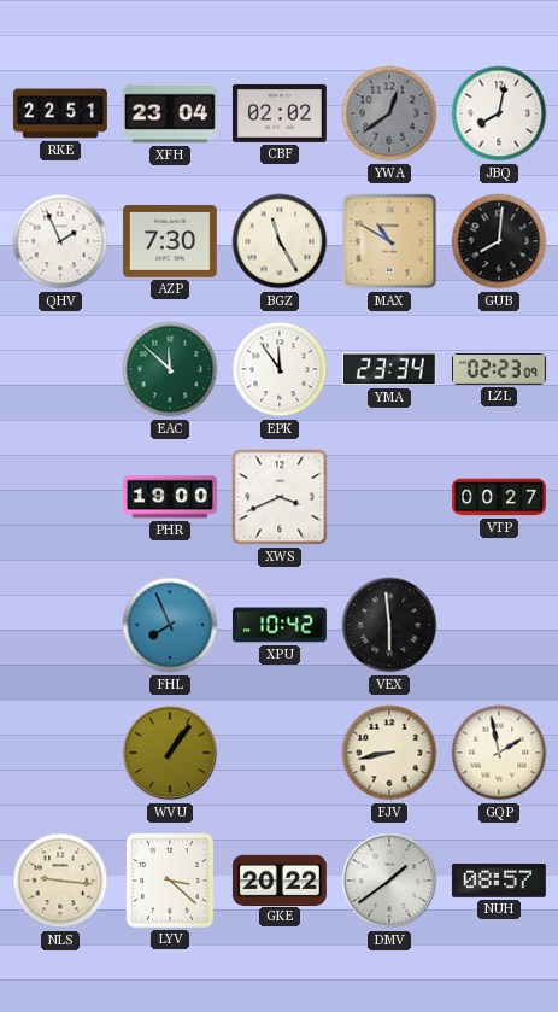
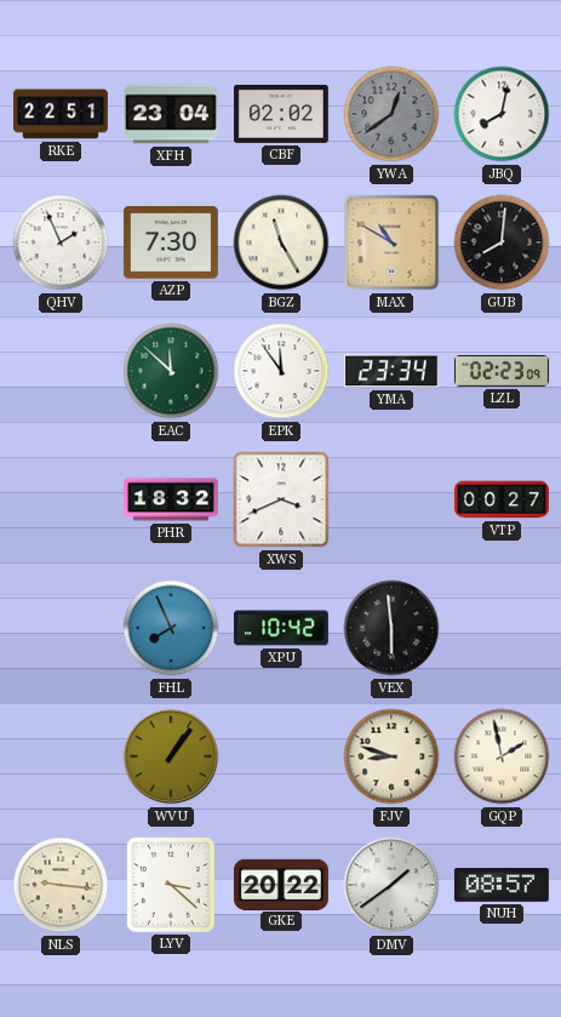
PHR: 19:00 -> 18:32 (171, 499)
FJV: 8:43 -> 8:48 (391, 756)
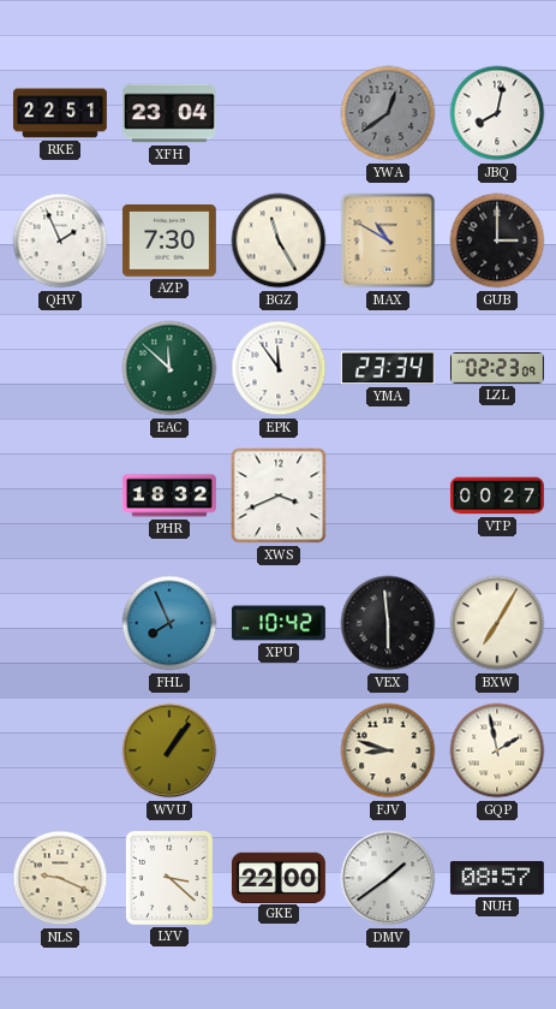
CBF: 02:02 -> none (281, 114)
GUB: 8:01 -> 3:00 (497, 241)
BXW: none -> 7:05 (497, 623)
NLS: 9:16 -> 9:19 (60, 878)
GKE: 20:22 -> 22:00 (279, 877)
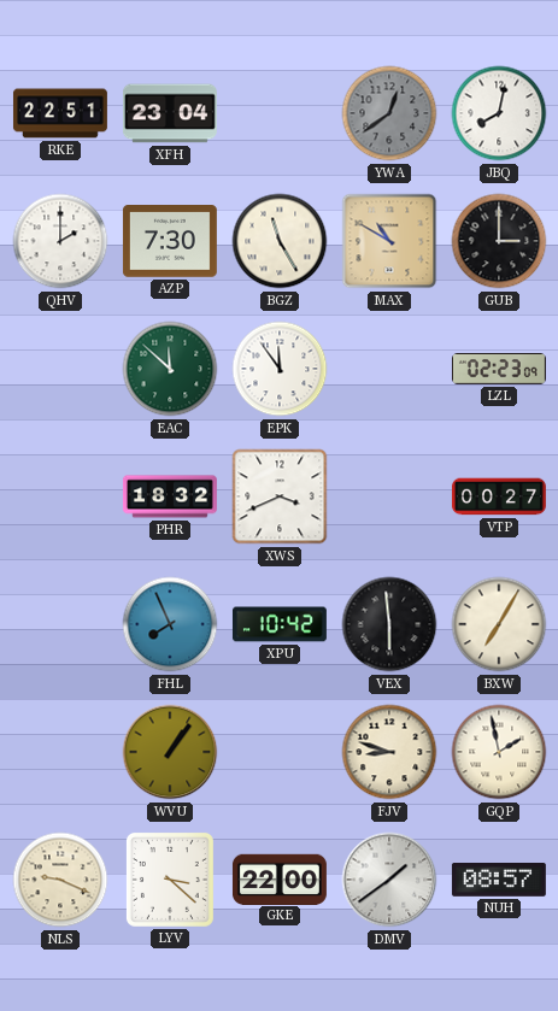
QHV: 1:56 -> 2:00 (60, 241)
YMA: 23:34 -> none (388, 368)
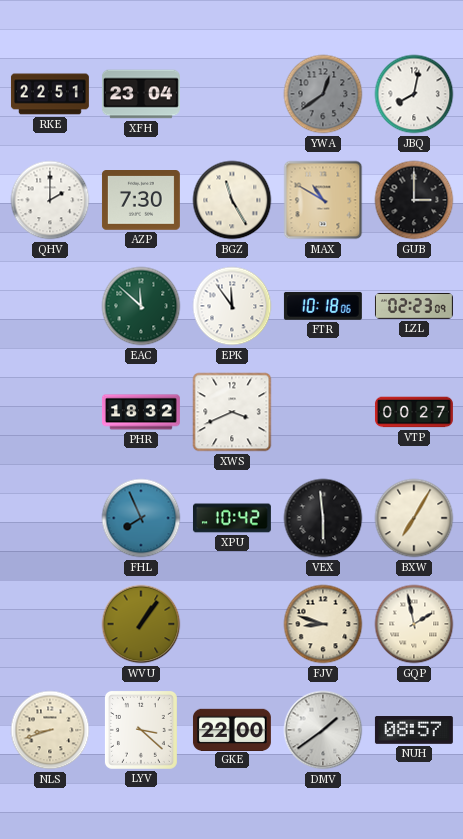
FTR: none -> 10:18 (323, 306)
NLS: 9:19 -> 8:42 (50, 730)
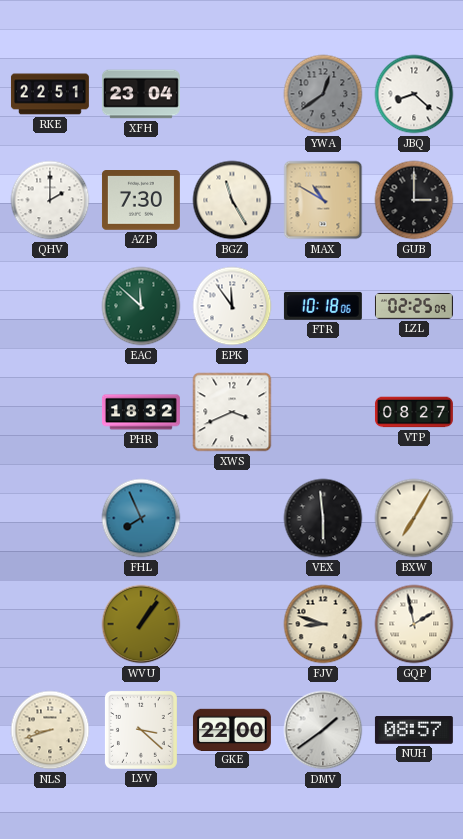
JBQ: 8:02 -> 8:22 (414, 94)
LZL: 02:23 -> 02:25 (414, 306)
VTP: 00:27 -> 08:27 (414, 412)
XPU: 10:42 -> none (232, 518)
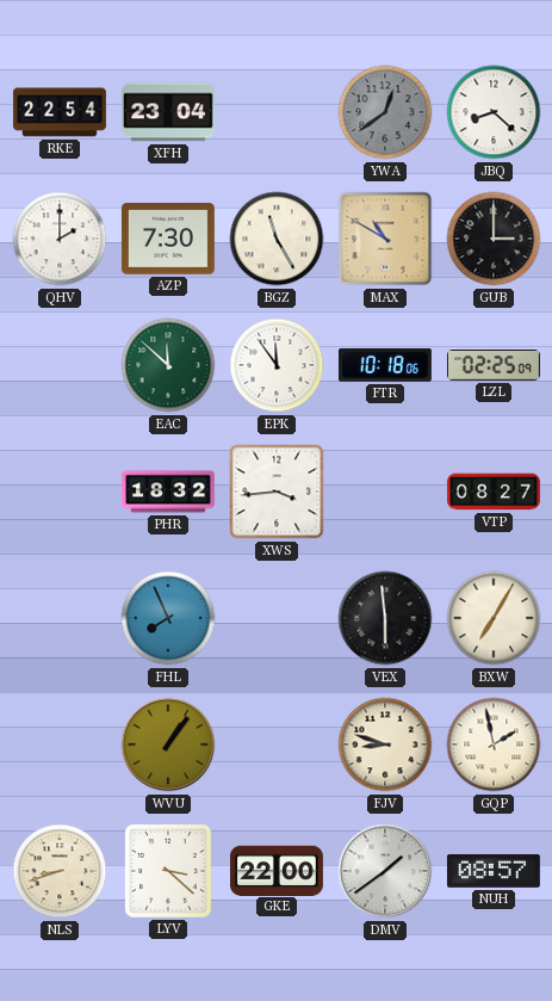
RKE: 22:51 -> 22:54 (60, 112)
XWS: 3:41 -> 3:44 (277, 492)
